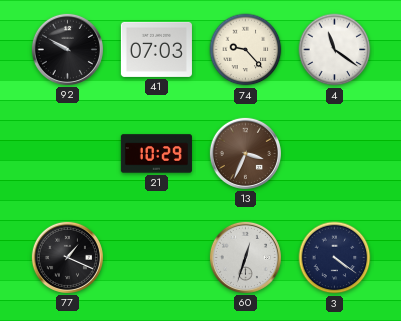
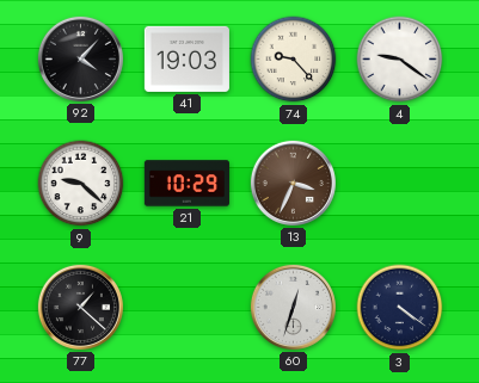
92: 9:50 -> 4:07 (80, 58)
41: 07:03 -> 19:03 (186, 58)
4: 11:21 -> 9:21 (400, 60)
9: none -> 9:22 (81, 184)
77: 1:19 -> 1:22 (80, 307)
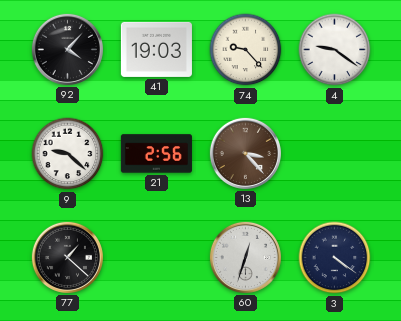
21: 10:29 -> 2:56 (156, 154)
13: 3:34 -> 3:23 (245, 153)
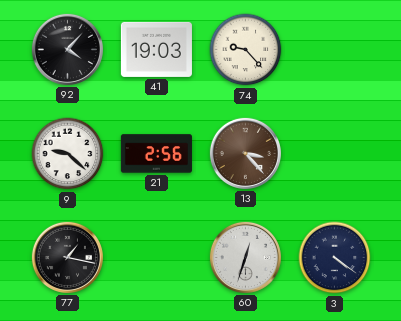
4: 9:21 -> none (335, 50)
77: 1:22 -> 1:17 (67, 257)
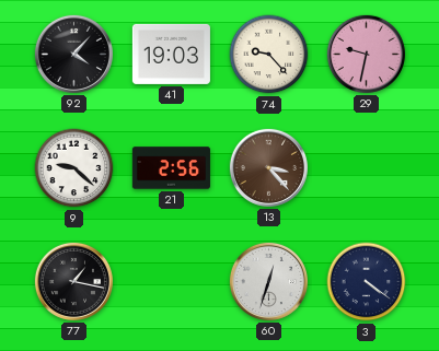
29: none -> 9:32 (366, 54)
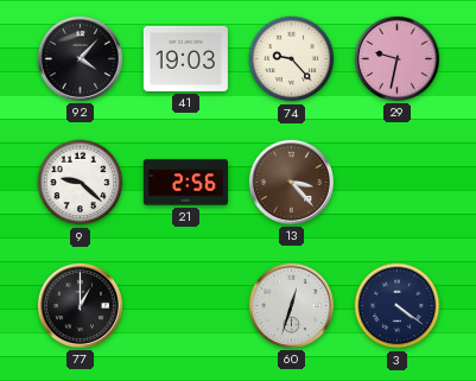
77: 1:17 -> 1:00 (80, 305)
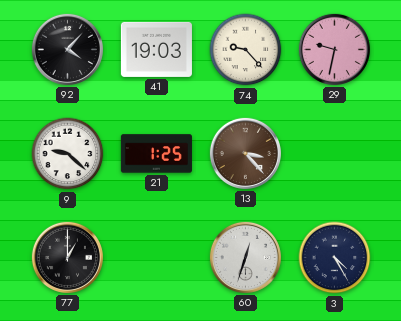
21: 2:56 -> 1:25 (156, 154)
3: 4:21 -> 4:25 (335, 258)
